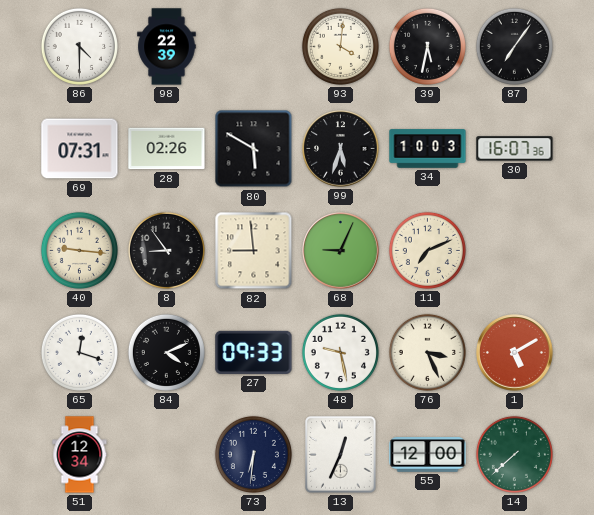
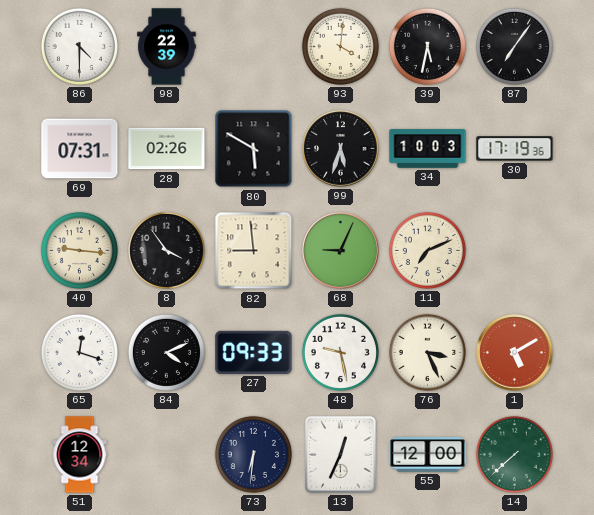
30: 16:07 -> 17:19 (515, 149)
8: 8:54 -> 3:54 (166, 250)
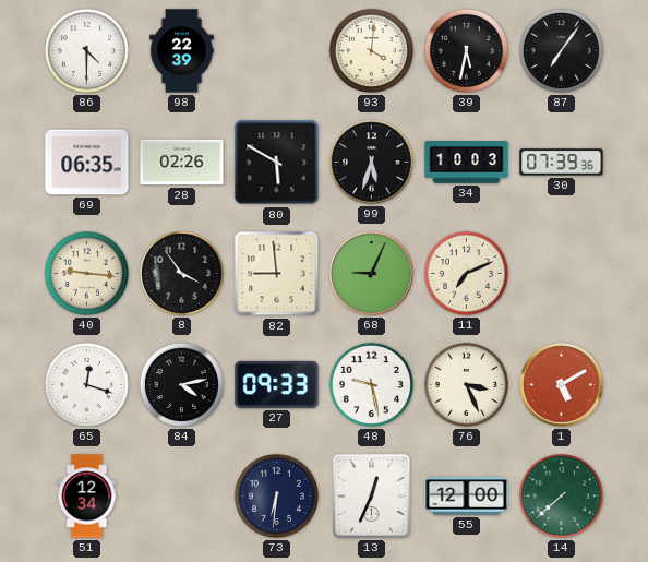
69: 07:31 -> 06:35 (87, 163)
30: 17:19 -> 07:39 (562, 163)
84: 4:11 -> 4:13 (181, 384)
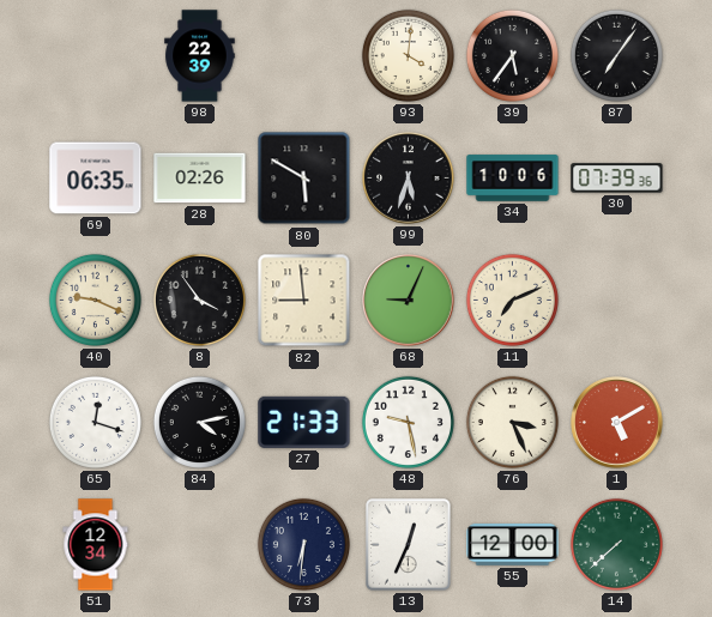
86: 4:30 -> none (86, 50)
39: 5:32 -> 5:36 (512, 55)
34: 10:03 -> 10:06 (513, 179)
40: 9:16 -> 9:19 (95, 300)
27: 09:33 -> 21:33 (304, 422)
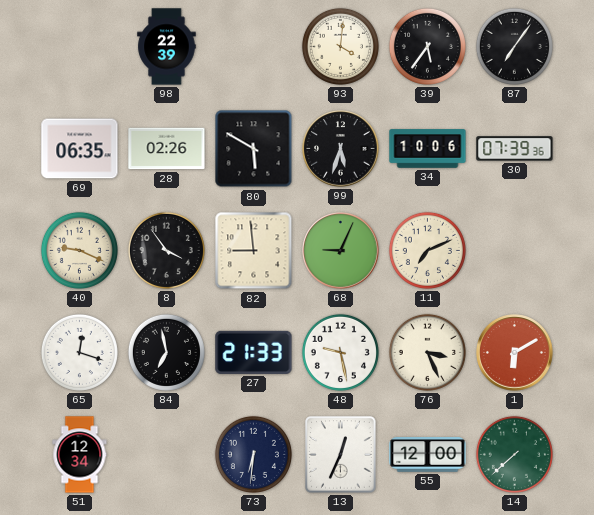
84: 4:13 -> 6:58 (166, 352)
1: 5:10 -> 6:10 (515, 353)
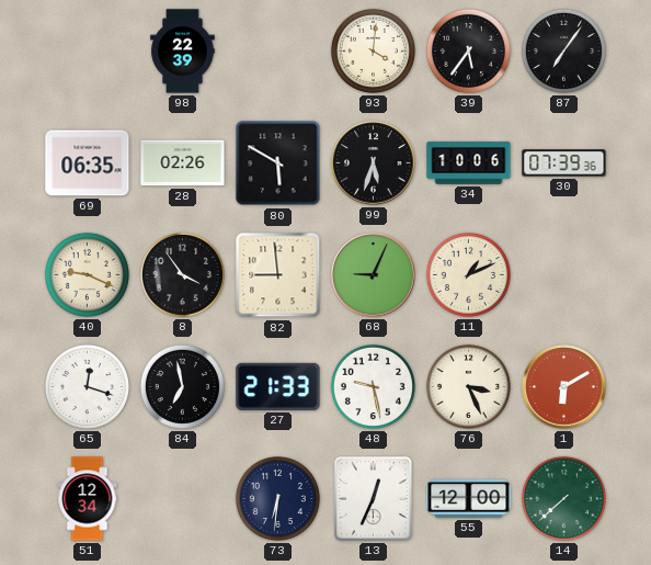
11: 7:11 -> 1:11 (468, 274)
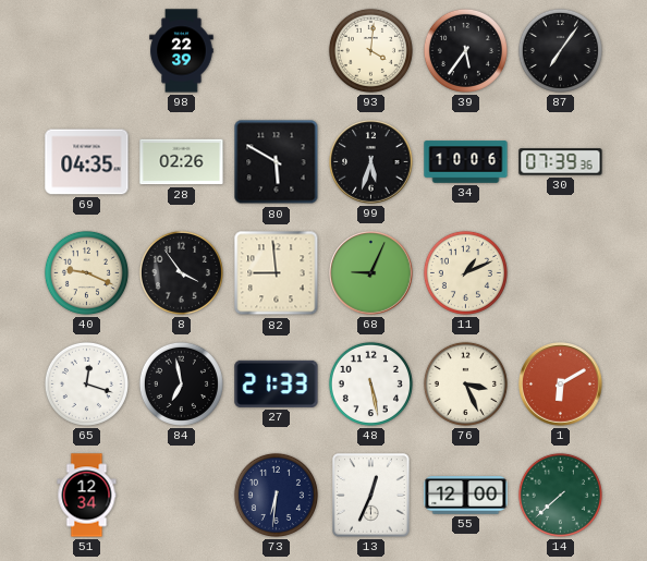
69: 06:35 -> 04:35 (87, 162)
48: 9:28 -> 5:28 (370, 383)
